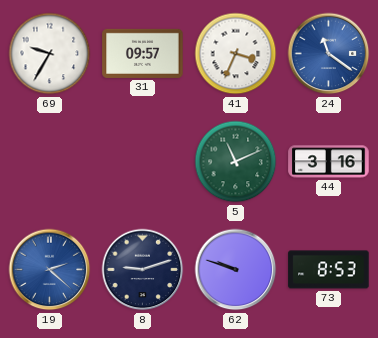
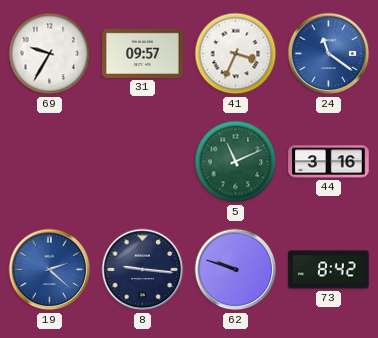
8: 9:12 -> 9:16 (143, 270)
73: 8:53 -> 8:42 (329, 270)
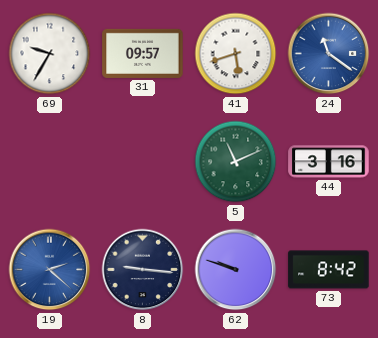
41: 3:34 -> 5:42 (236, 54)
